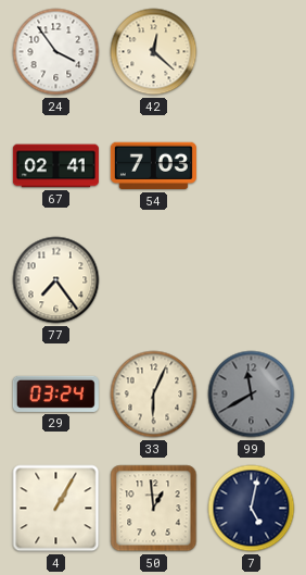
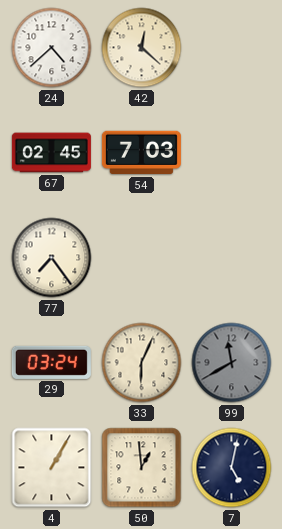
24: 3:54 -> 4:38 (52, 48)
67: 02:41 -> 02:45 (51, 153)
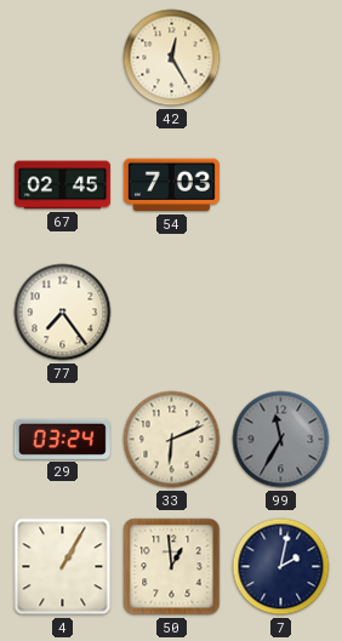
24: 4:38 -> none (52, 48)
42: 12:22 -> 12:25 (172, 58)
33: 6:04 -> 6:11 (172, 440)
99: 11:40 -> 11:35 (281, 440)
7: 5:02 -> 2:02 (281, 567)
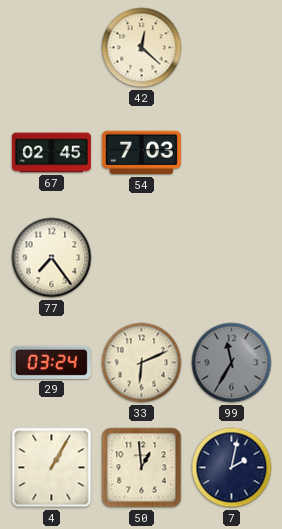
42: 12:25 -> 12:22 (142, 48)
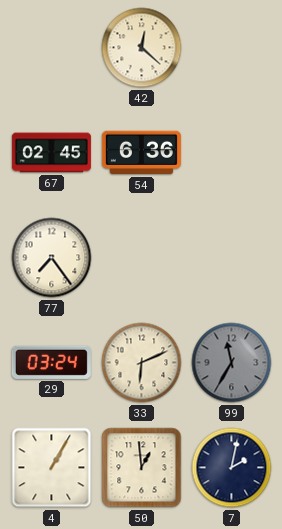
54: 7:03 -> 6:36 (141, 153)
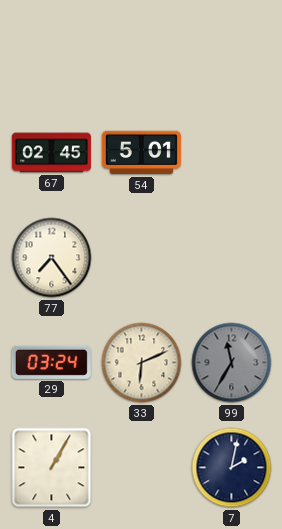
42: 12:22 -> none (142, 48)
54: 6:36 -> 5:01 (141, 153)
50: 12:59 -> none (142, 468)
